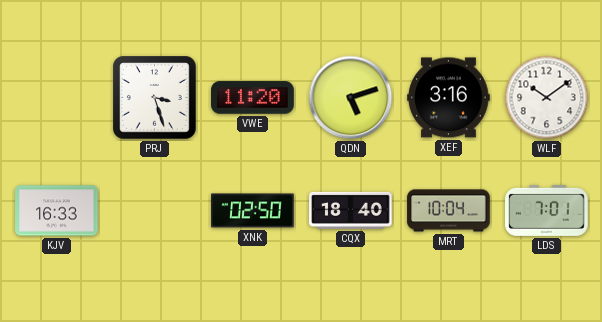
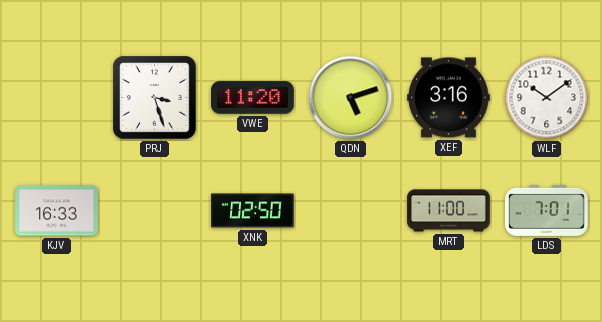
CQX: 18:40 -> none (351, 210)
MRT: 10:04 -> 11:00 (449, 211)
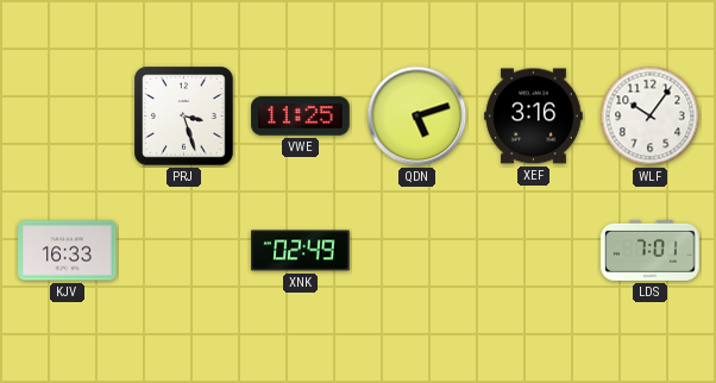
VWE: 11:20 -> 11:25 (301, 117)
WLF: 10:09 -> 10:06 (651, 117)
XNK: 02:50 -> 02:49 (301, 251)
MRT: 11:00 -> none (449, 211)
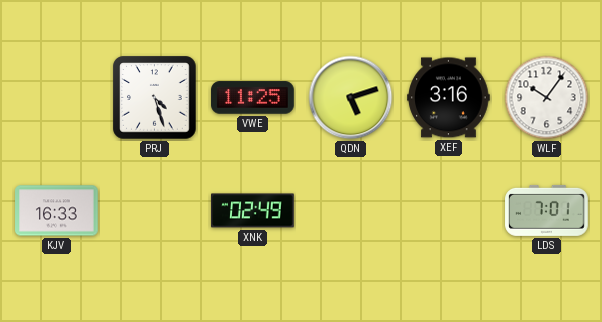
PRJ: 3:27 -> 4:27 (155, 98)
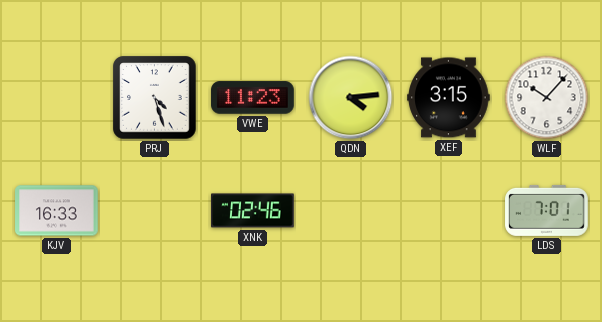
VWE: 11:25 -> 11:23 (253, 98)
QDN: 5:12 -> 4:14 (351, 98)
XEF: 3:16 -> 3:15 (449, 98)
WLF: 10:06 -> 10:07 (547, 98)
XNK: 02:49 -> 02:46 (253, 211)
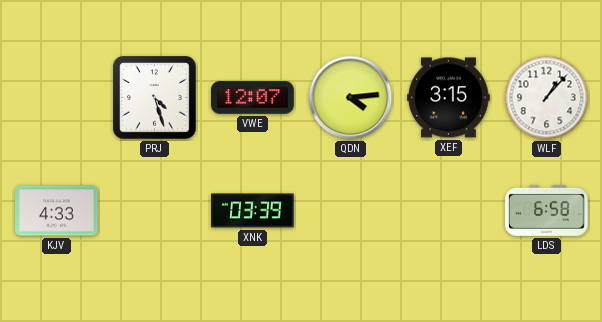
VWE: 11:23 -> 12:07 (253, 98)
WLF: 10:07 -> 1:07 (547, 98)
KJV: 16:33 -> 4:33 (57, 211)
XNK: 02:46 -> 03:39 (253, 211)
LDS: 7:01 -> 6:58 (547, 210)
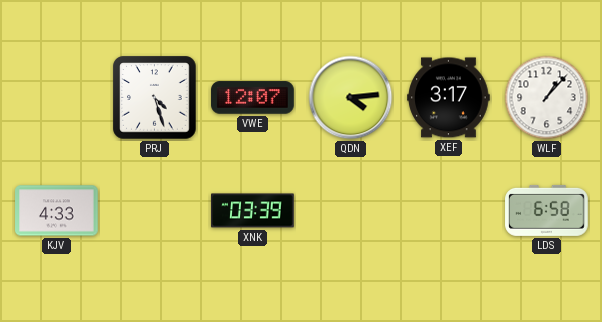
XEF: 3:15 -> 3:17 (449, 98)
